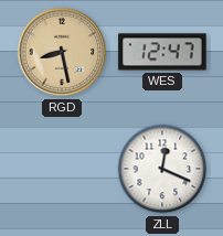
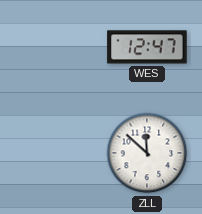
RGD: 8:28 -> none (62, 52)
ZLL: 12:19 -> 11:52 (147, 153)
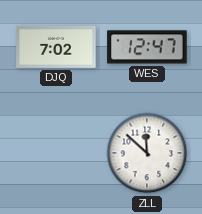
DJQ: none -> 7:02 (56, 47)
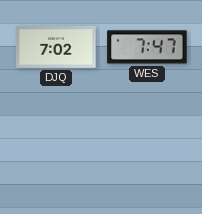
WES: 12:47 -> 7:47 (147, 47)
ZLL: 11:52 -> none (147, 153)
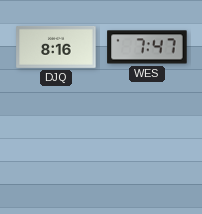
DJQ: 7:02 -> 8:16 (56, 47)
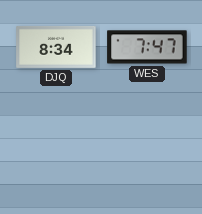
DJQ: 8:16 -> 8:34 (56, 47)
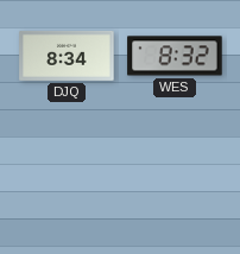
WES: 7:47 -> 8:32 (175, 56)
